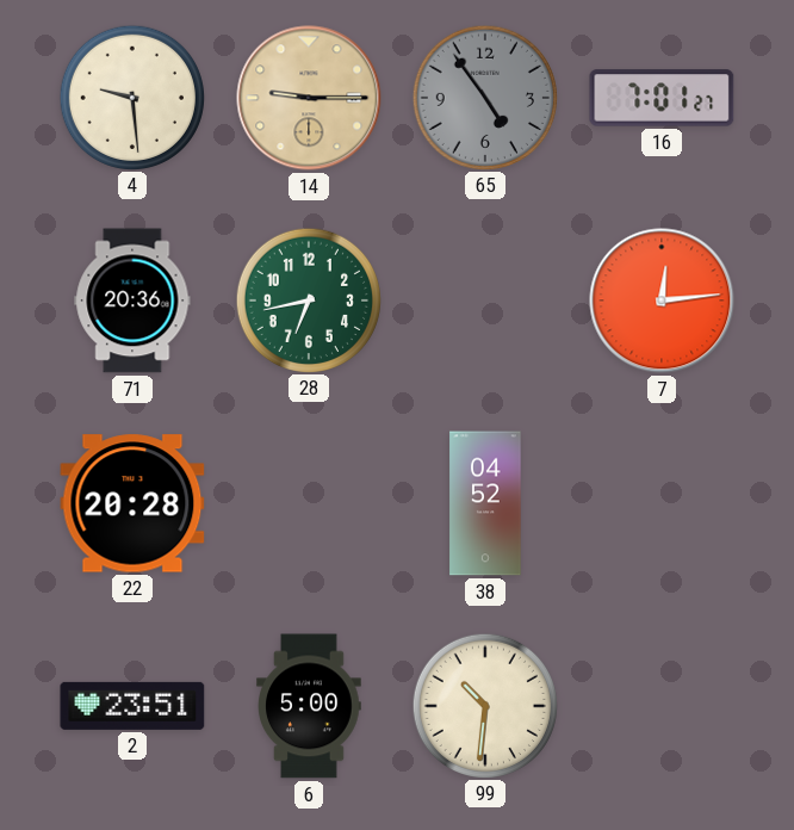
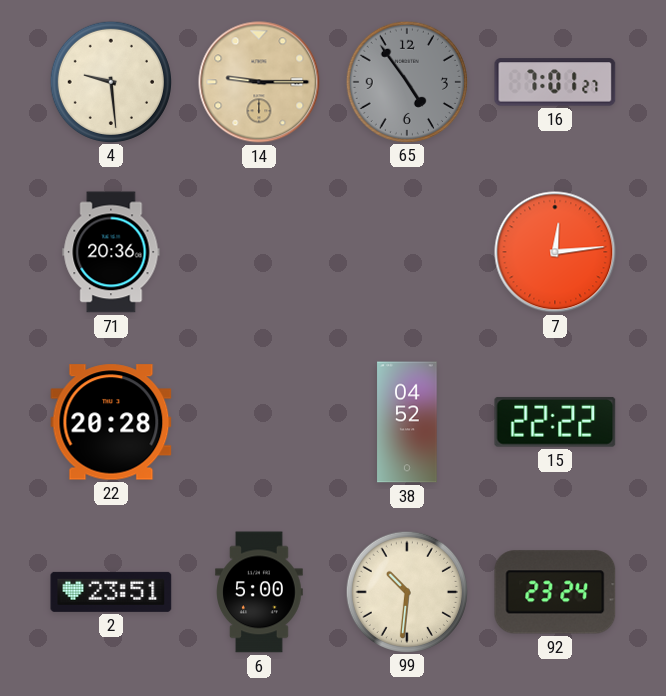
28: 6:43 -> none (308, 299)
15: none -> 22:22 (555, 422)
92: none -> 23:24 (555, 592)
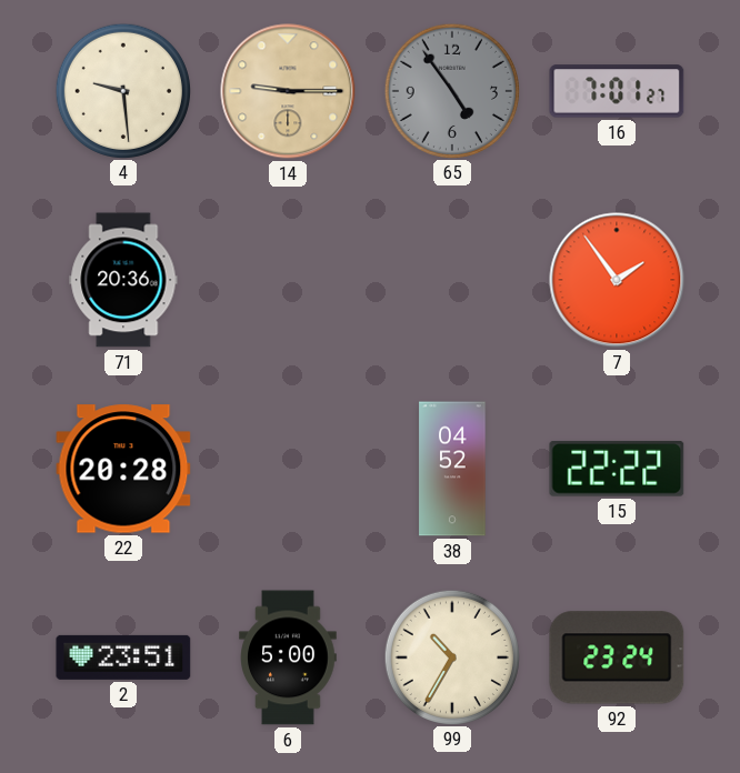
7: 12:14 -> 1:54 (617, 280)
99: 10:31 -> 10:35 (451, 656)
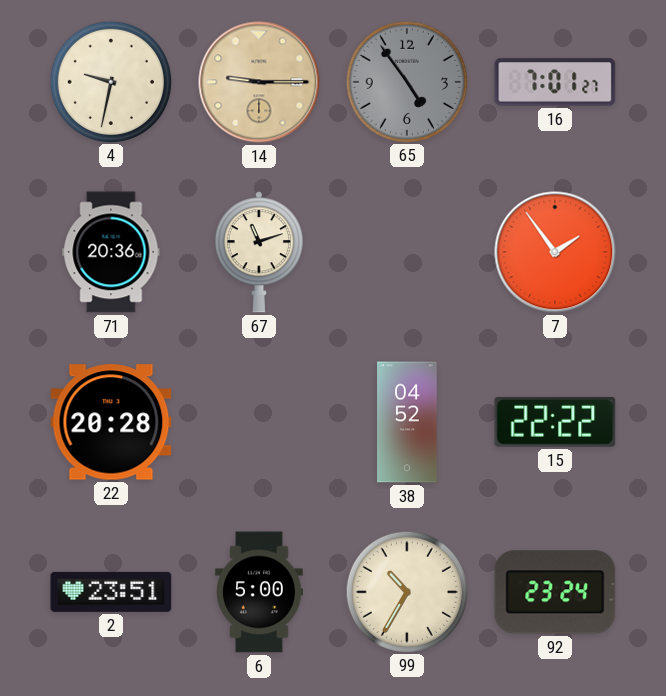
4: 9:29 -> 9:32 (110, 81)
67: none -> 11:12 (259, 252)
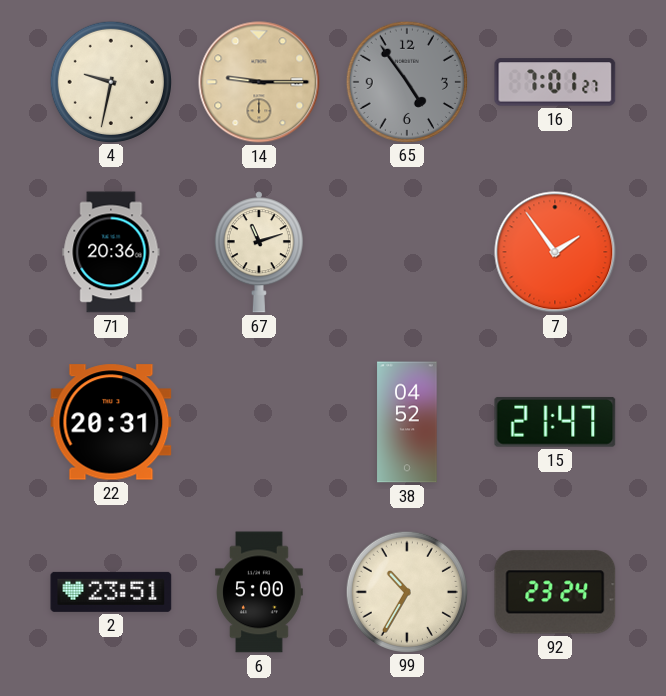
22: 20:28 -> 20:31 (111, 422)
15: 22:22 -> 21:47 (555, 422)
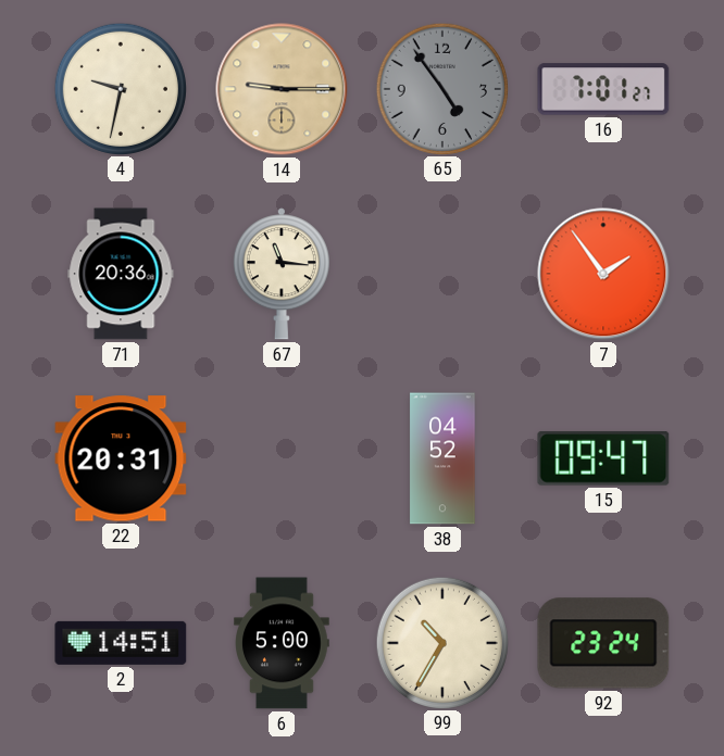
67: 11:12 -> 11:16 (282, 274)
15: 21:47 -> 09:47 (603, 458)
2: 23:51 -> 14:51 (121, 643)
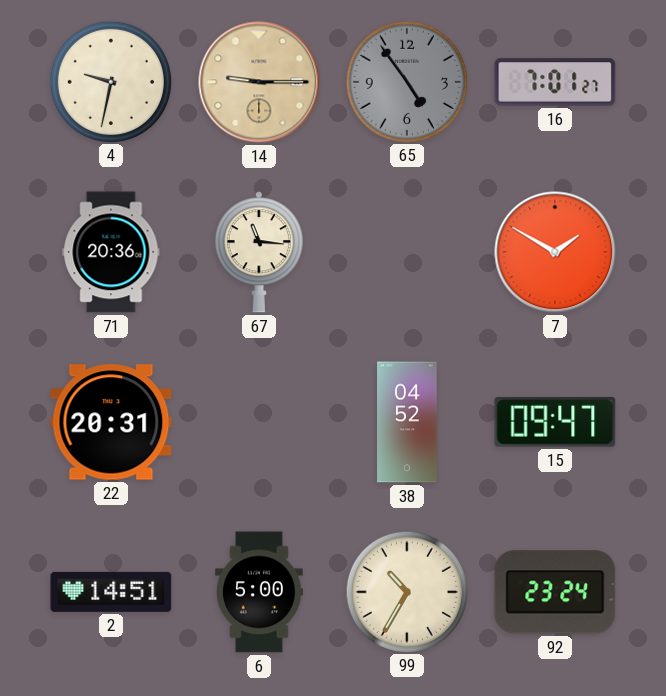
7: 1:54 -> 1:50 (555, 252)
